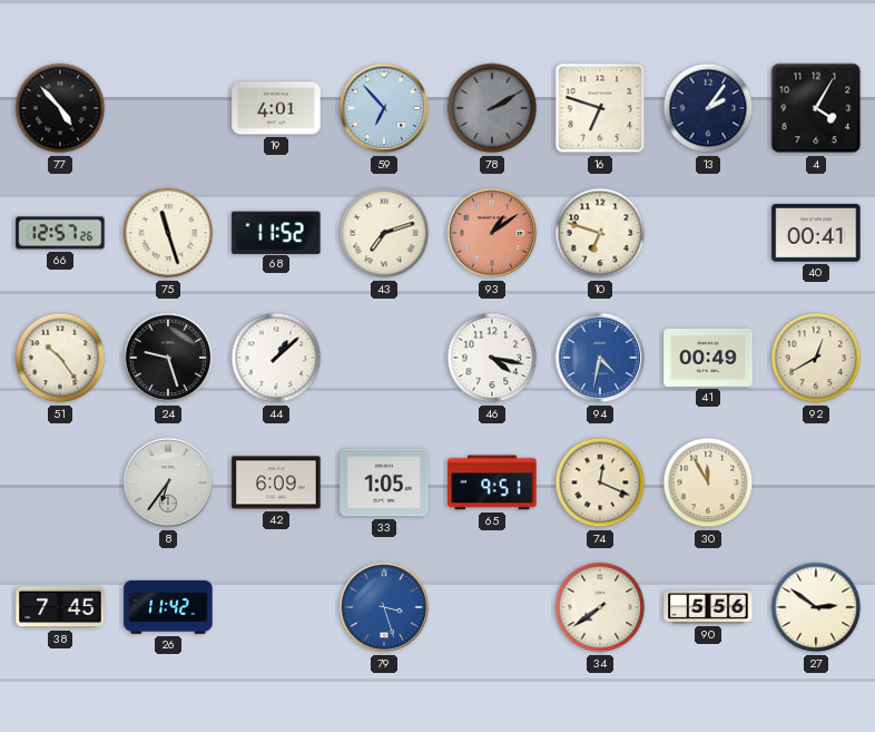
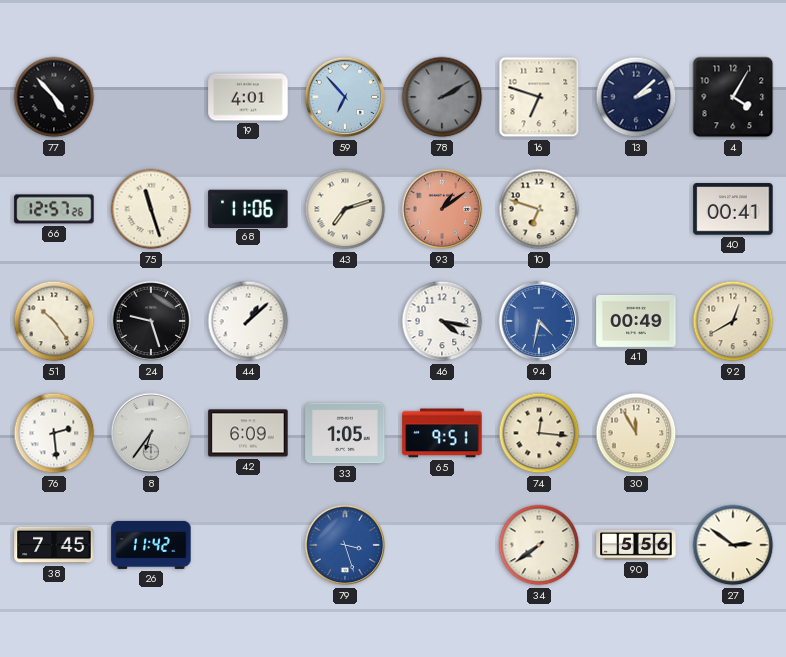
13: 2:06 -> 2:08 (636, 97)
68: 11:52 -> 11:06 (248, 208)
76: none -> 2:29 (54, 433)
74: 12:19 -> 12:16 (539, 433)
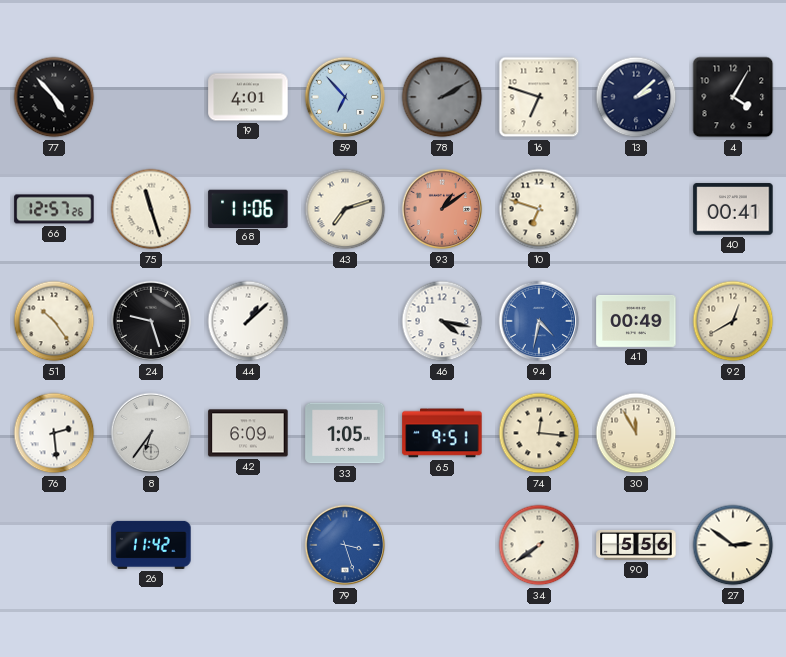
38: 7:45 -> none (54, 545)
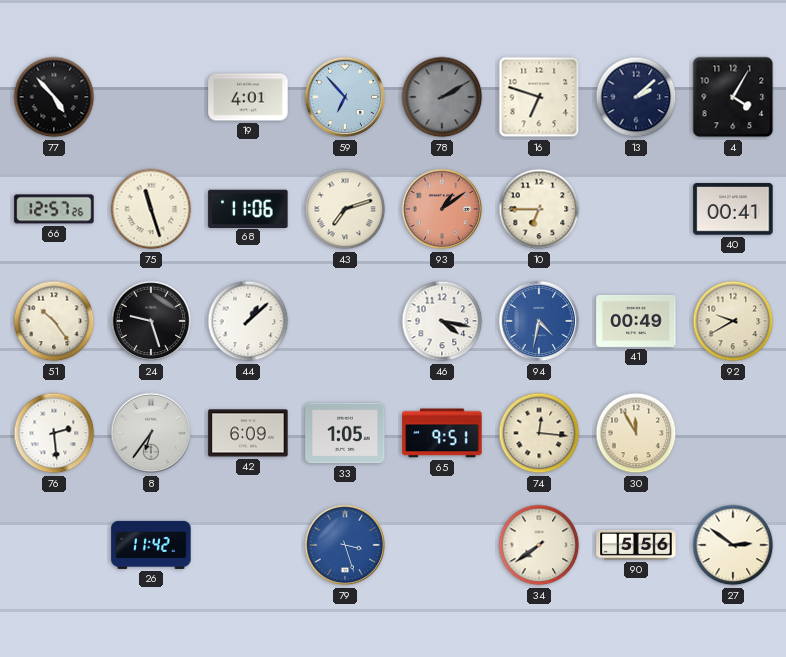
10: 6:48 -> 6:45 (539, 209)
92: 12:40 -> 9:40 (733, 321)
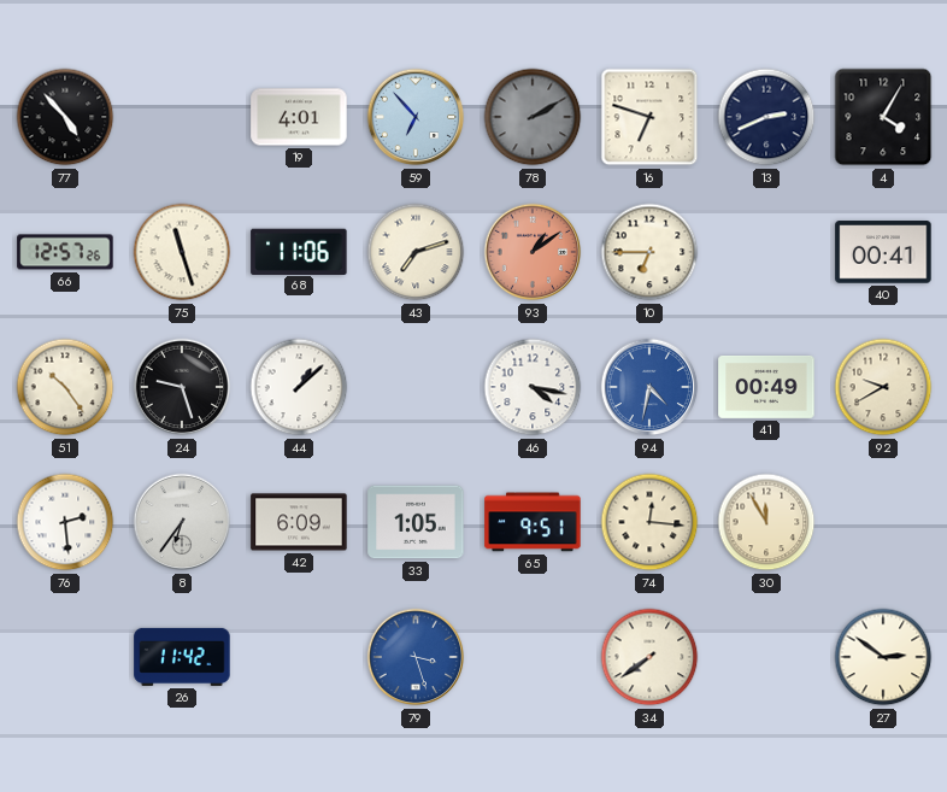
13: 2:08 -> 2:41 (766, 117)
90: 5:56 -> none (636, 545)
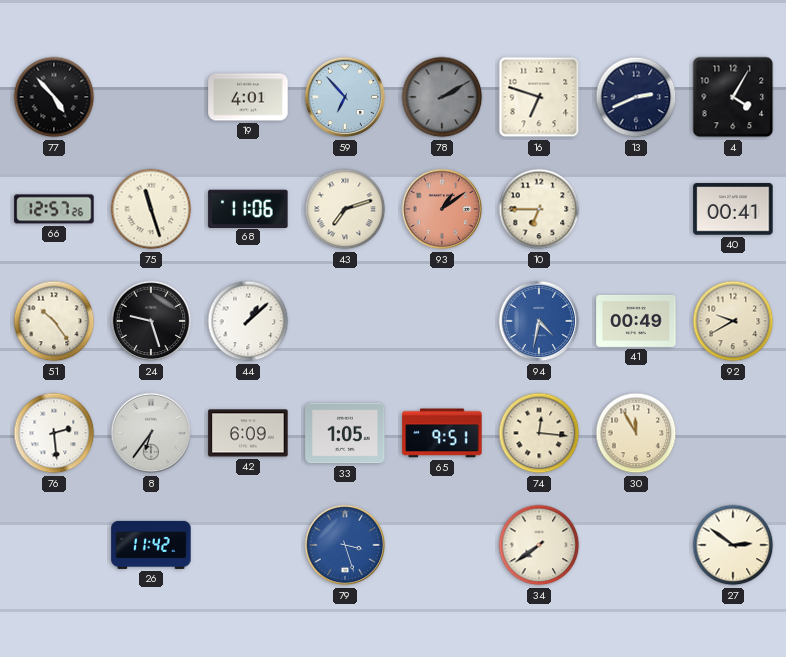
46: 4:17 -> none (533, 387)
